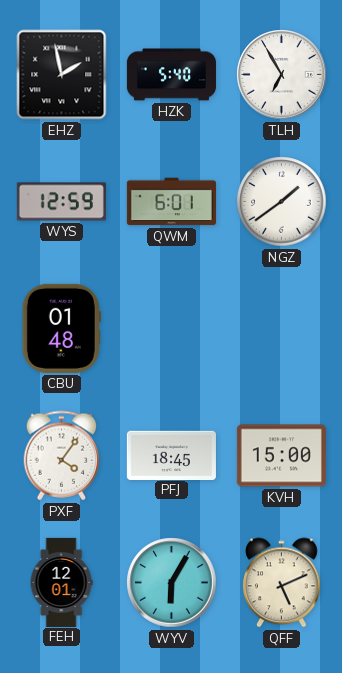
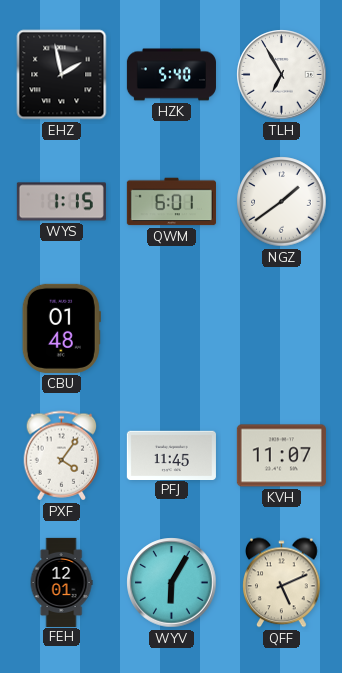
WYS: 12:59 -> 1:15 (61, 202)
PFJ: 18:45 -> 11:45 (171, 455)
KVH: 15:00 -> 11:07 (281, 456)
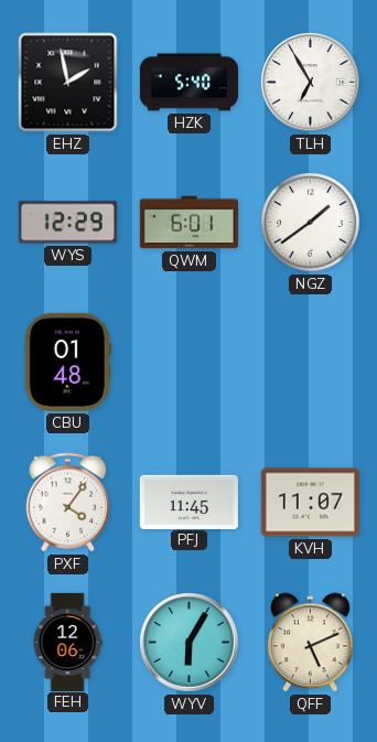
WYS: 1:15 -> 12:29 (67, 223)
FEH: 12:01 -> 12:06 (67, 642)
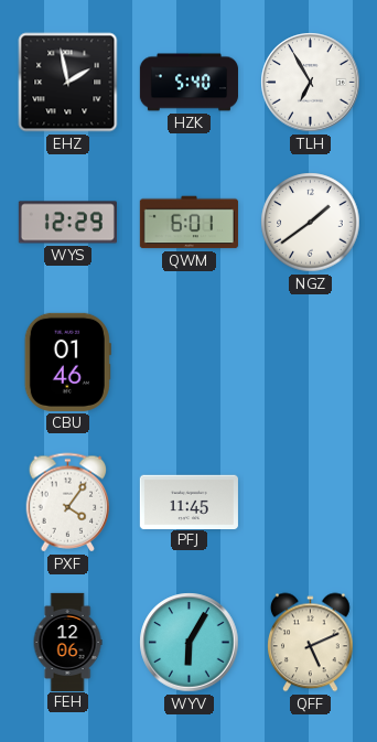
CBU: 01:48 -> 01:46 (67, 362)
KVH: 11:07 -> none (310, 503)
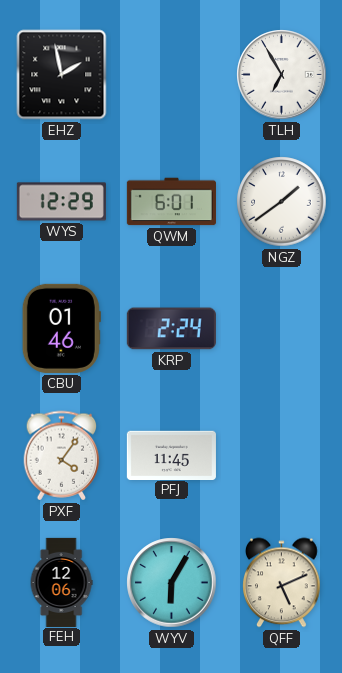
HZK: 5:40 -> none (188, 83)
KRP: none -> 2:24 (171, 329)
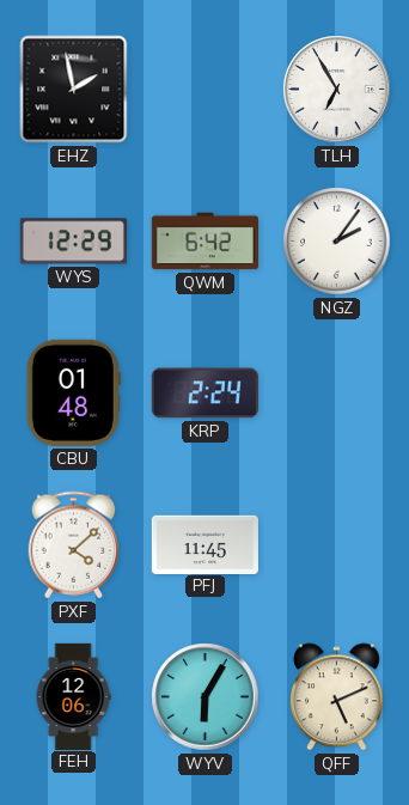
QWM: 6:01 -> 6:42 (204, 242)
NGZ: 1:39 -> 2:06 (337, 242)
CBU: 01:46 -> 01:48 (73, 392)
PXF: 4:06 -> 4:08 (74, 545)
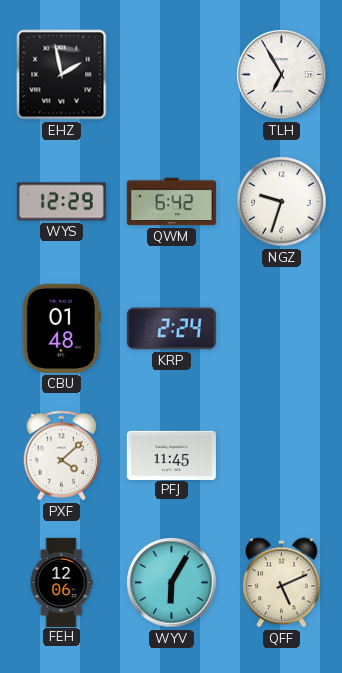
NGZ: 2:06 -> 9:33 (282, 202)
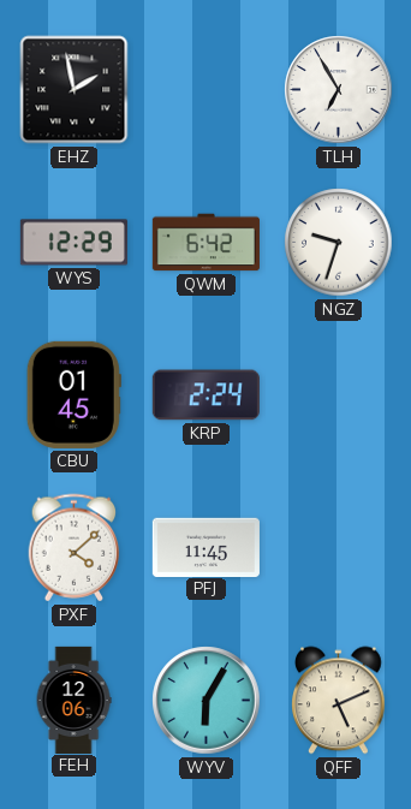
CBU: 01:48 -> 01:45 (73, 394)
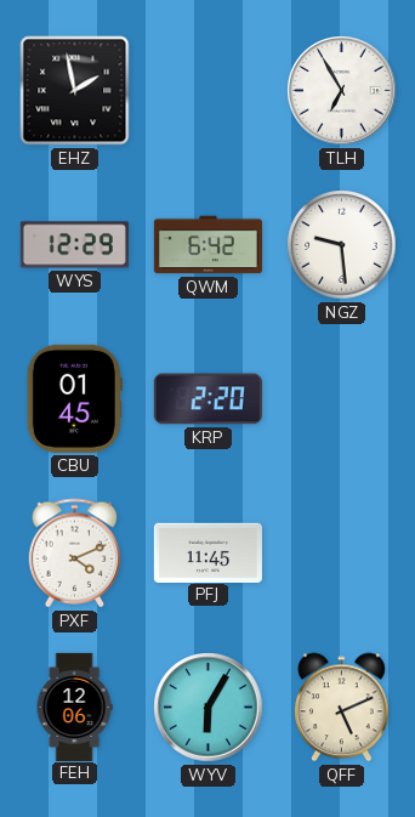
NGZ: 9:33 -> 9:29 (342, 245)
KRP: 2:24 -> 2:20 (207, 399)
PXF: 4:08 -> 4:11 (75, 554)
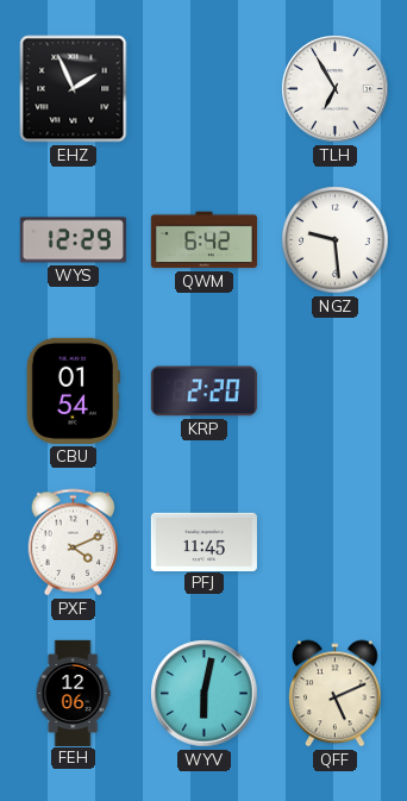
EHZ: 1:58 -> 1:56 (74, 89)
CBU: 01:45 -> 01:54 (73, 390)
WYV: 6:05 -> 6:02 (205, 694)
